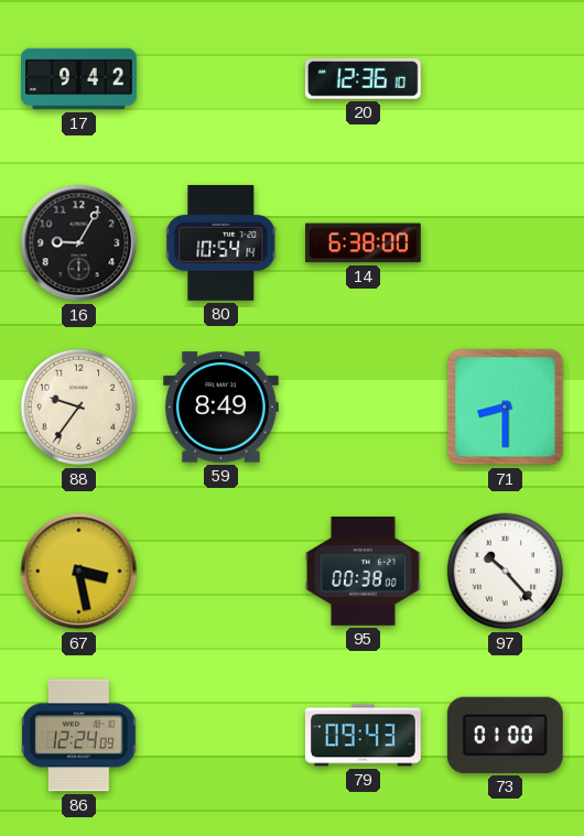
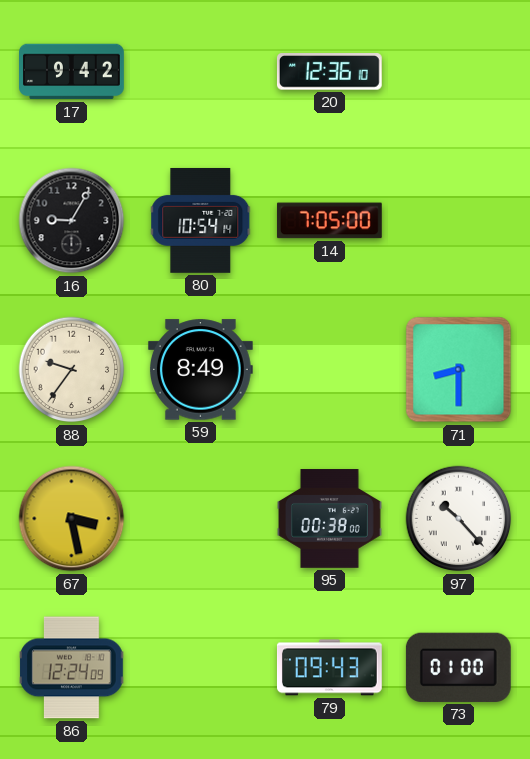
14: 6:38 -> 7:05 (329, 221)
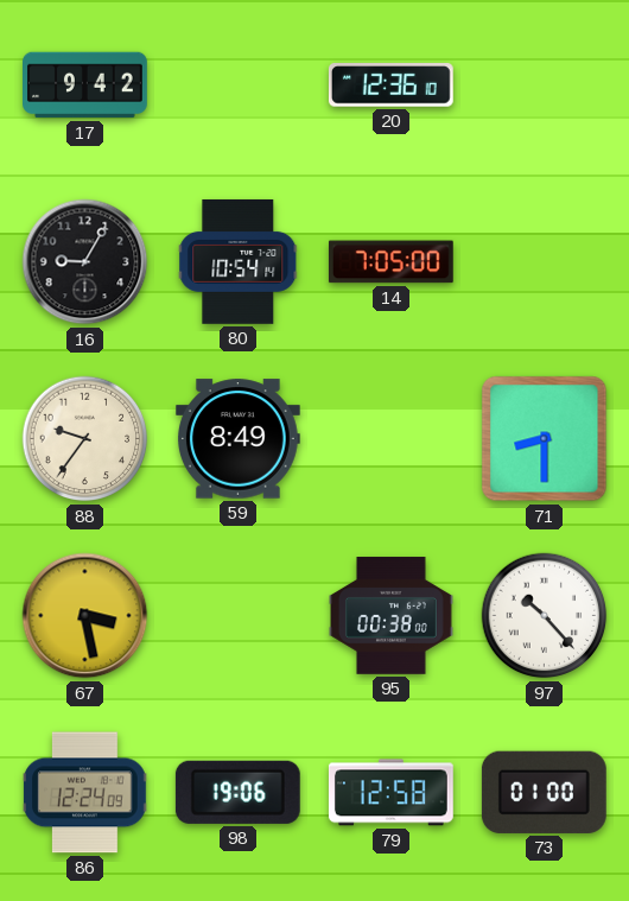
98: none -> 19:06 (237, 792)
79: 09:43 -> 12:58 (390, 793)
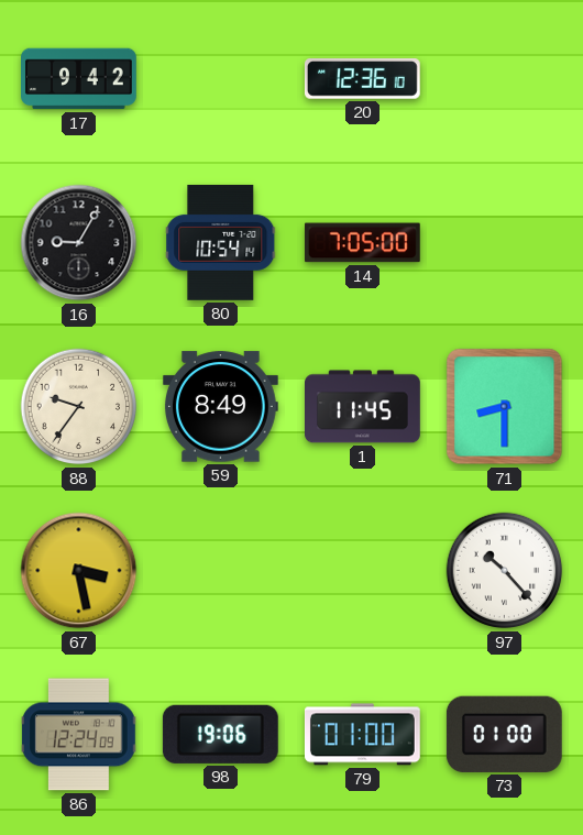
1: none -> 11:45 (363, 407)
95: 00:38 -> none (392, 616)
79: 12:58 -> 01:00 (362, 735)
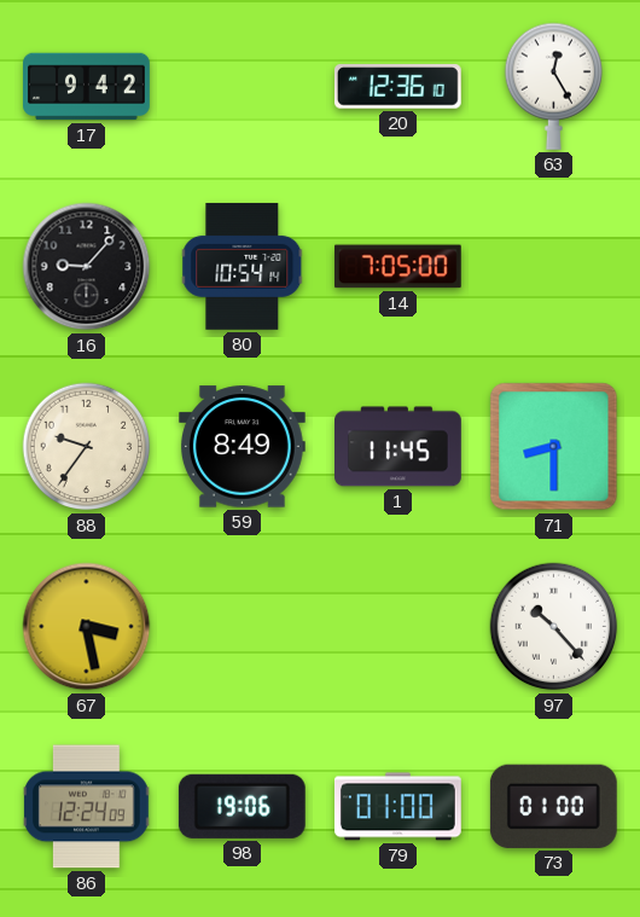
63: none -> 12:25 (553, 86)
16: 9:05 -> 9:07 (87, 267)
